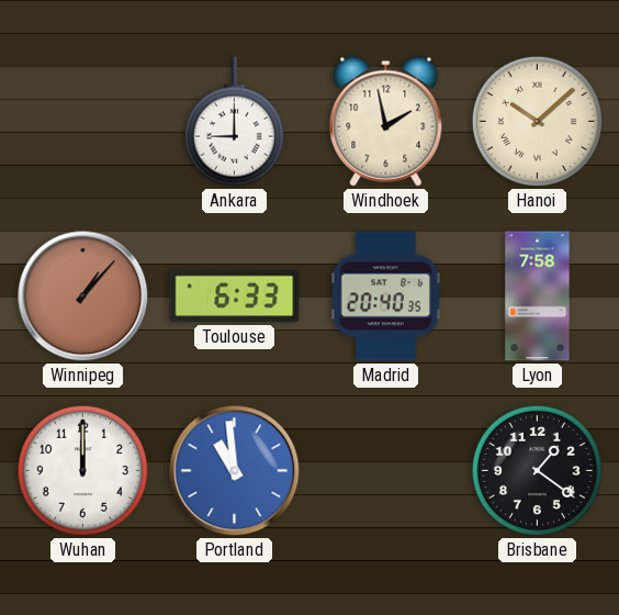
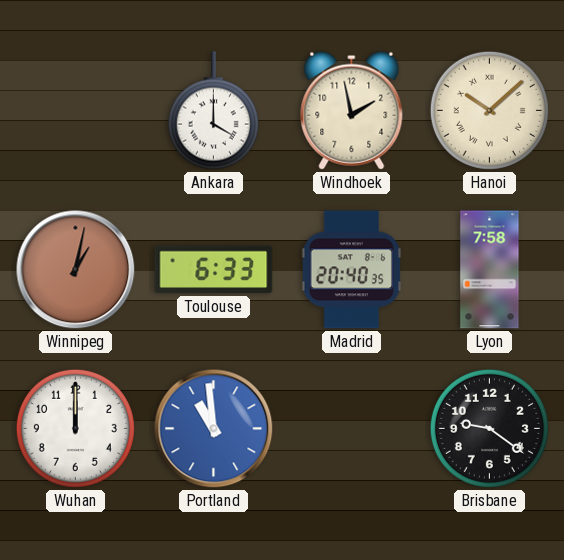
Ankara: 9:00 -> 4:00 (213, 111)
Winnipeg: 1:07 -> 1:02 (76, 270)
Brisbane: 1:21 -> 9:21 (489, 428)
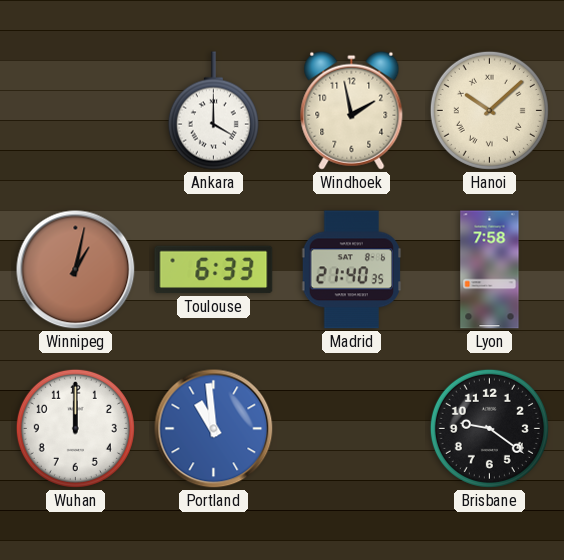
Madrid: 20:40 -> 21:40 (352, 270)
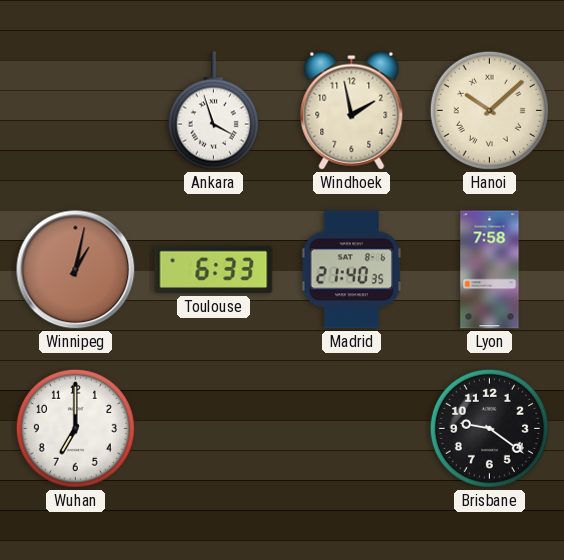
Ankara: 4:00 -> 3:57 (213, 111)
Wuhan: 12:00 -> 7:00 (75, 428)
Portland: 10:59 -> none (214, 429)
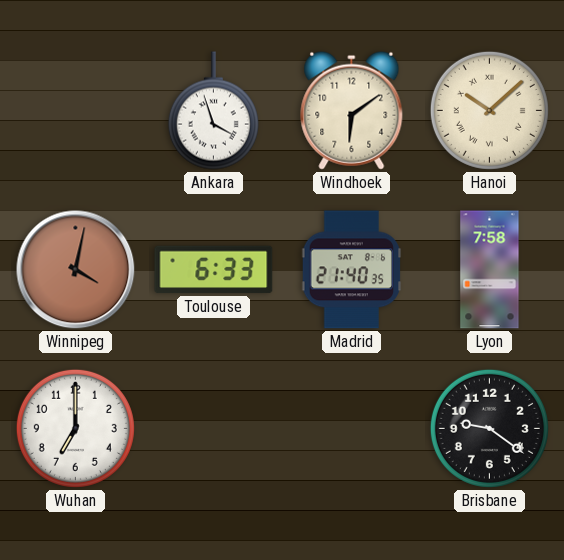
Windhoek: 1:58 -> 6:09 (352, 110)
Winnipeg: 1:02 -> 4:02 (76, 270)
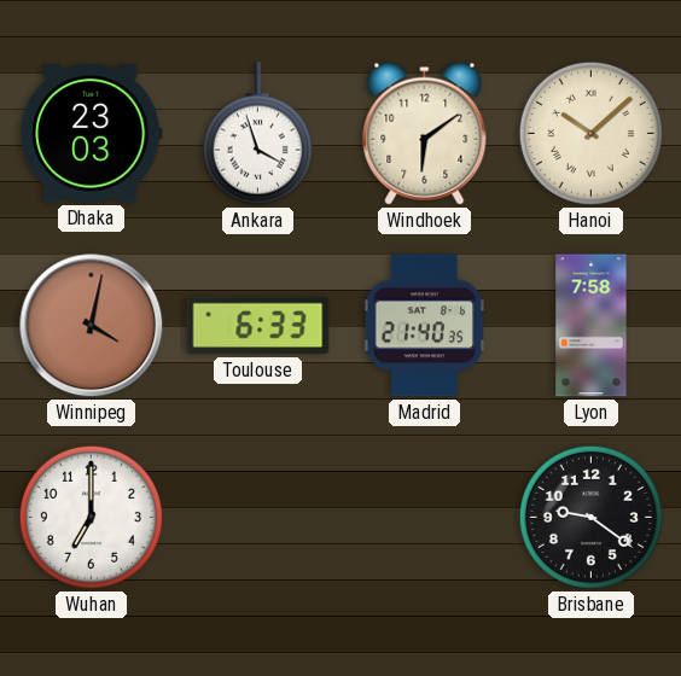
Dhaka: none -> 23:03 (92, 134)
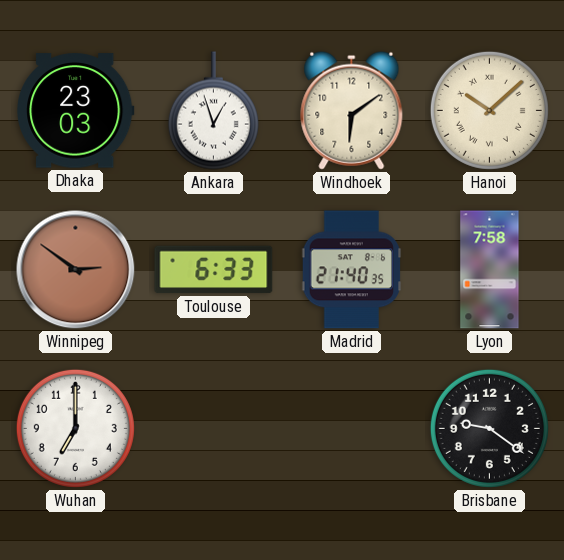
Ankara: 3:57 -> 12:57 (213, 111)
Winnipeg: 4:02 -> 2:51 (76, 270)
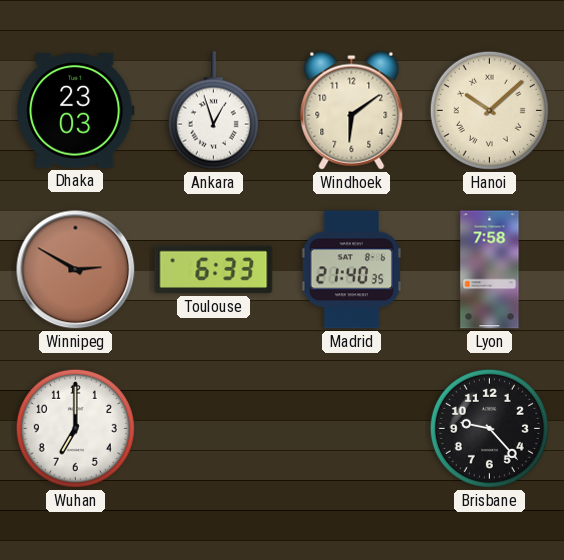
Winnipeg: 2:51 -> 2:50 (76, 270)
Brisbane: 9:21 -> 9:23 (489, 428)
